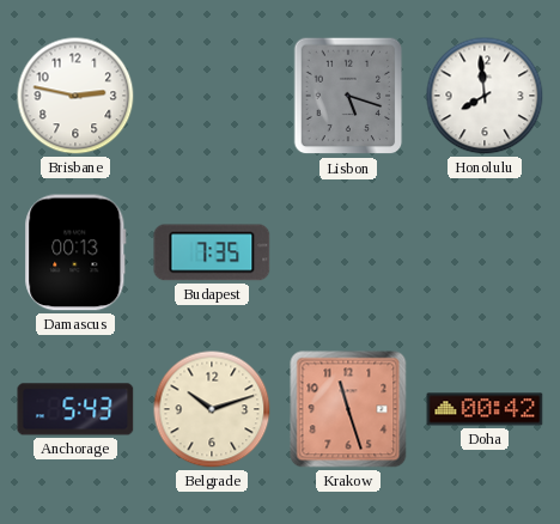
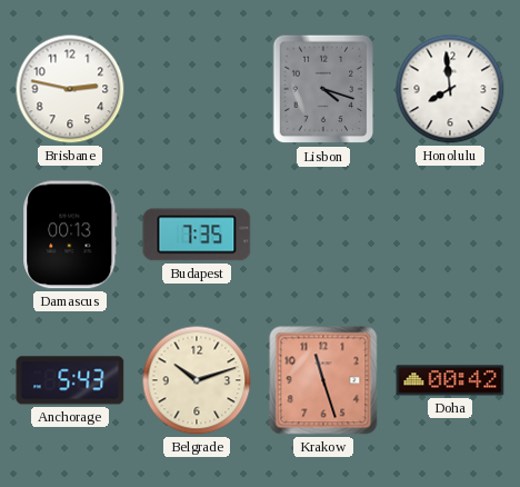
Lisbon: 5:18 -> 4:18 (323, 89)
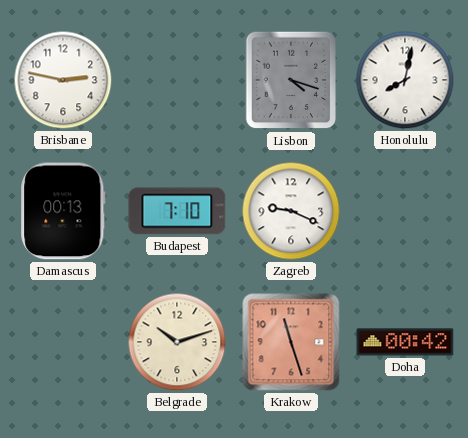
Honolulu: 7:59 -> 8:02 (405, 80)
Budapest: 7:35 -> 7:10 (177, 211)
Zagreb: none -> 9:19 (291, 211)
Anchorage: 5:43 -> none (70, 380)
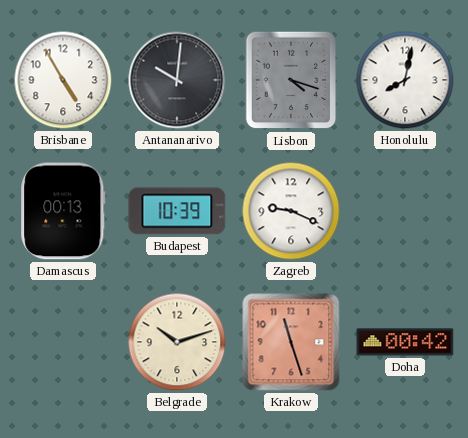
Brisbane: 2:47 -> 4:55 (63, 80)
Antananarivo: none -> 10:01 (177, 80)
Budapest: 7:10 -> 10:39 (177, 211)
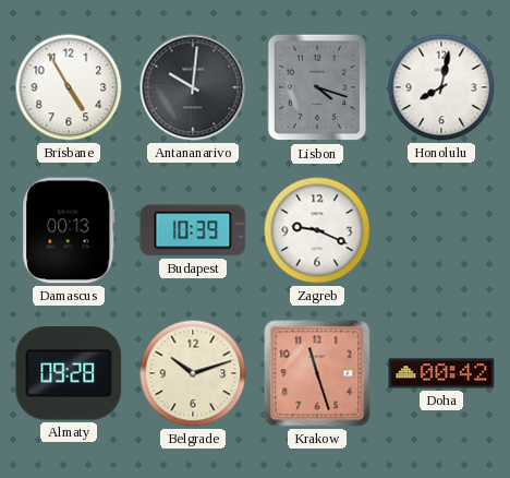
Almaty: none -> 09:28 (69, 373)
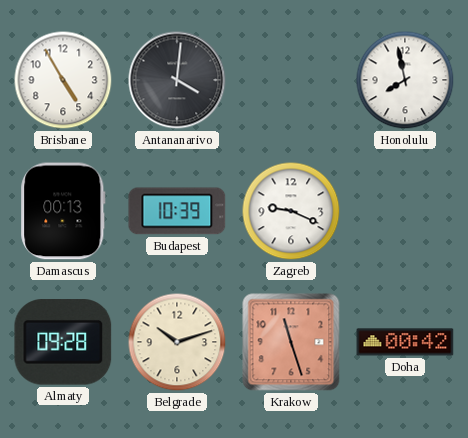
Antananarivo: 10:01 -> 4:01 (177, 80)
Lisbon: 4:18 -> none (317, 87)
Honolulu: 8:02 -> 7:58 (405, 80)
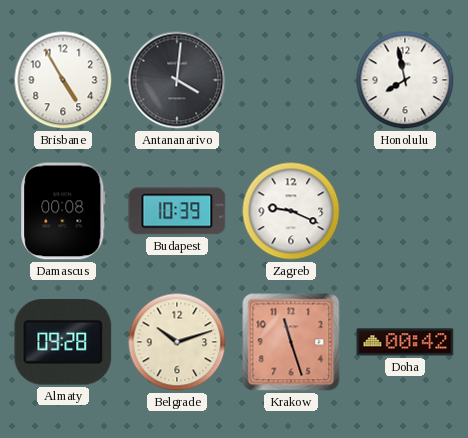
Damascus: 00:13 -> 00:08 (63, 211)
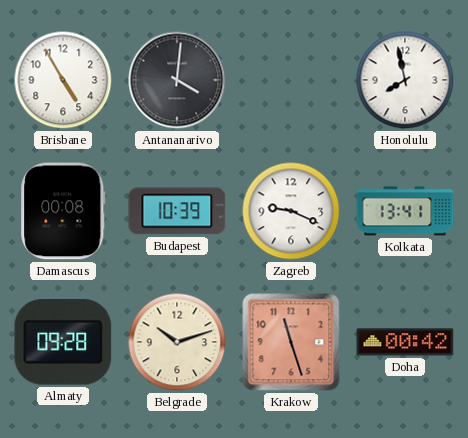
Kolkata: none -> 13:41 (405, 211)
